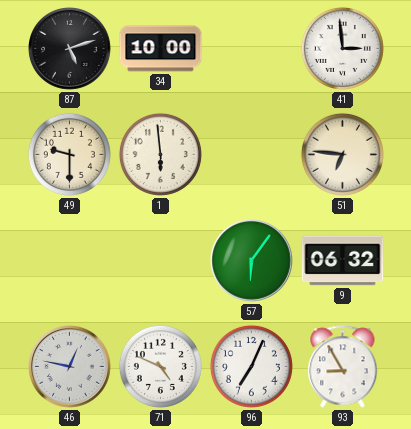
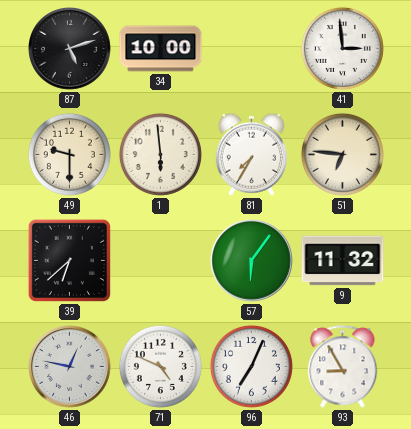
81: none -> 7:35 (251, 154)
39: none -> 6:38 (69, 260)
9: 06:32 -> 11:32 (343, 261)
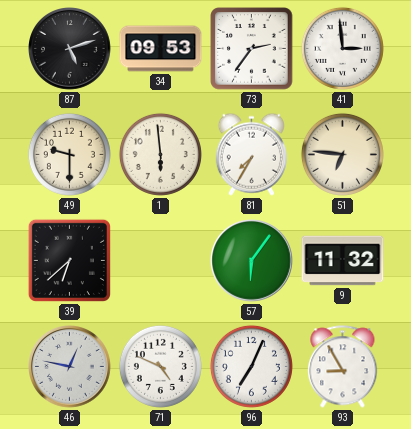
34: 10:00 -> 09:53 (161, 49)
73: none -> 2:36 (252, 49)
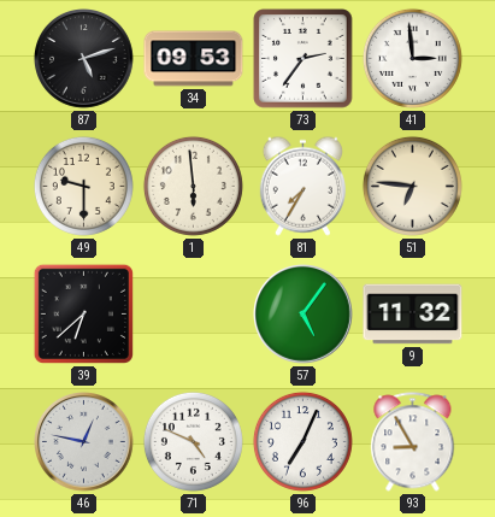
57: 6:06 -> 5:06 (304, 315)
